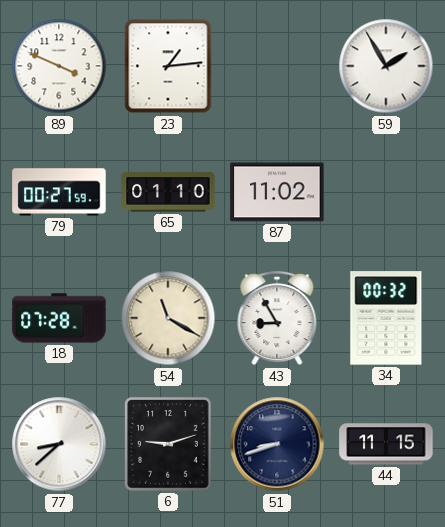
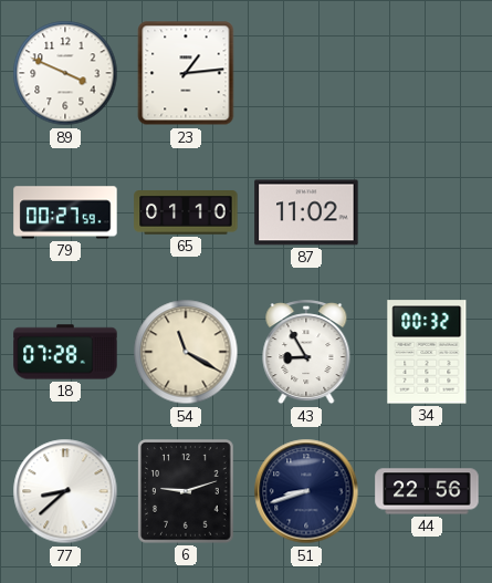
59: 1:55 -> none (386, 66)
44: 11:15 -> 22:56 (427, 491)
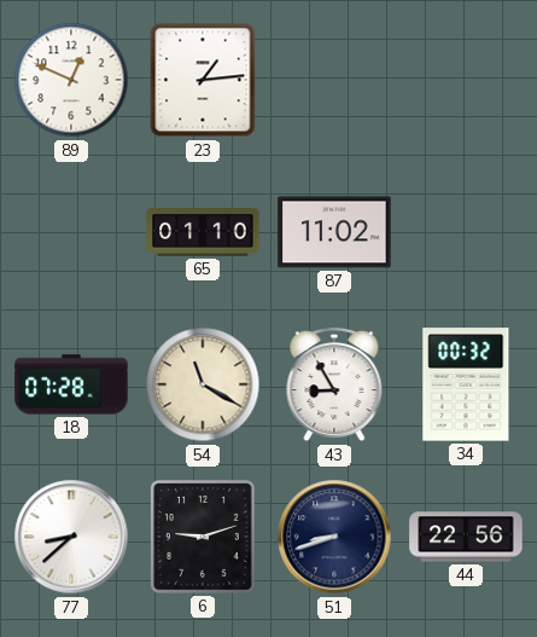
89: 3:49 -> 12:49 (71, 80)
79: 00:27 -> none (65, 212)
